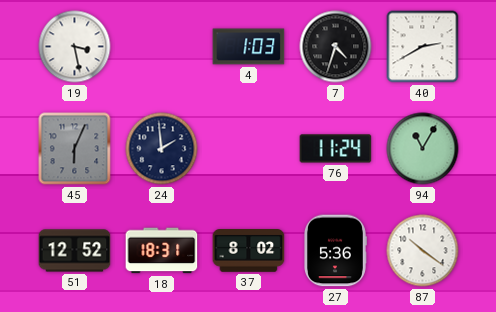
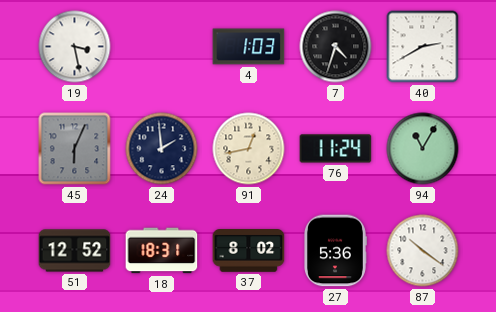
91: none -> 12:43 (249, 149)
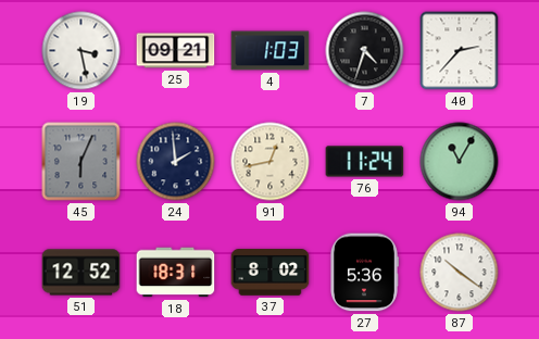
25: none -> 09:21 (176, 51)
40: 2:40 -> 2:37 (460, 51)
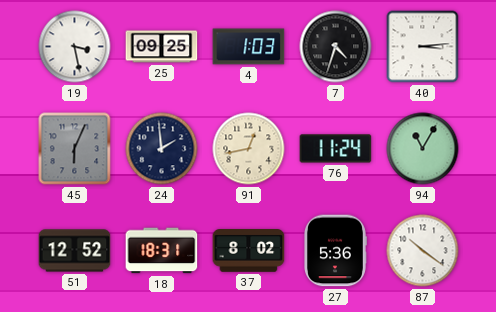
25: 09:21 -> 09:25 (162, 47)
40: 2:37 -> 3:14 (423, 47)
